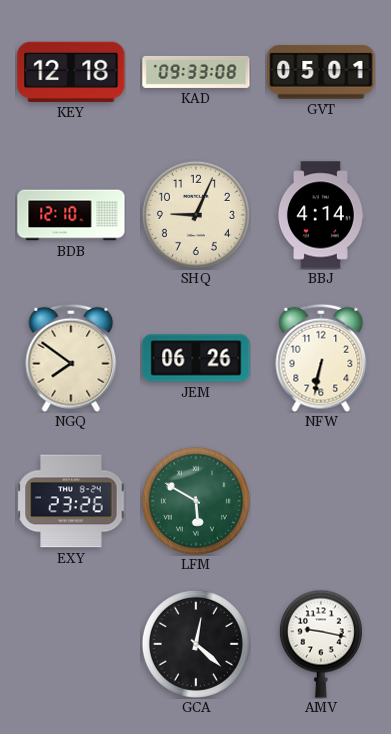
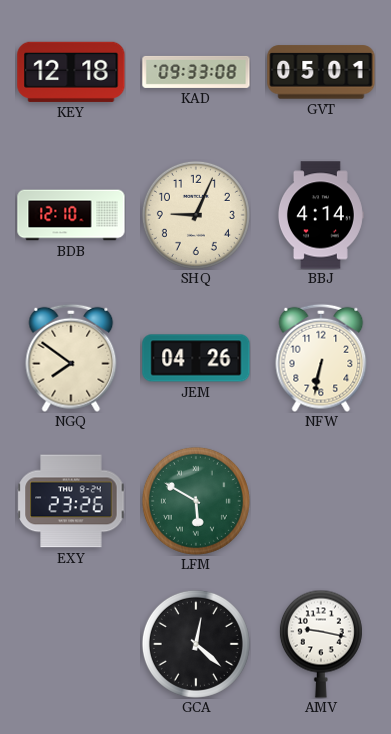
JEM: 06:26 -> 04:26 (196, 358)
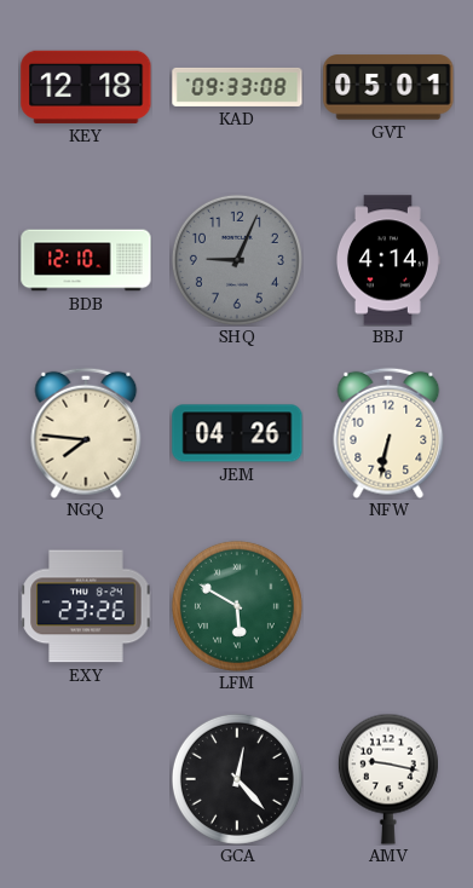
SHQ dial: cream -> grey (237, 260)
NGQ: 7:51 -> 7:46 (86, 433)
GCA: 12:22 -> 12:23 (237, 779)
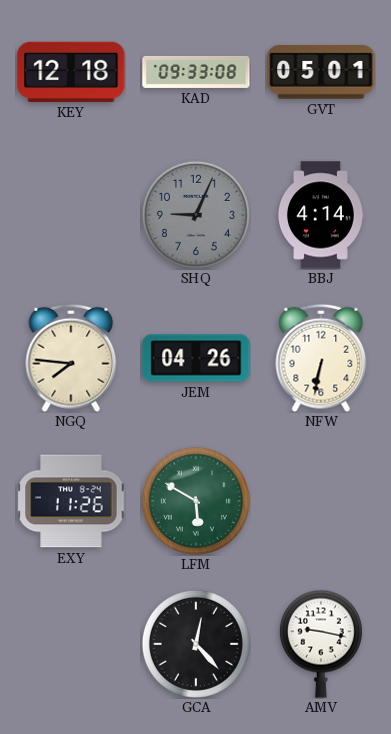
BDB: 12:10 -> none (86, 260)
EXY: 23:26 -> 11:26 (71, 501)
